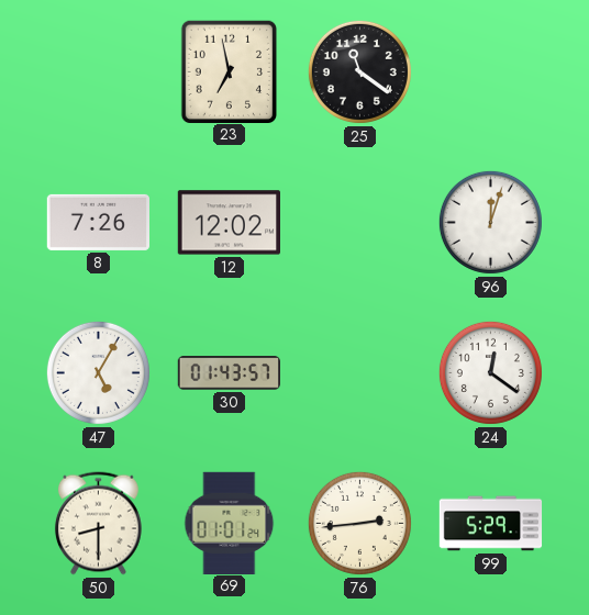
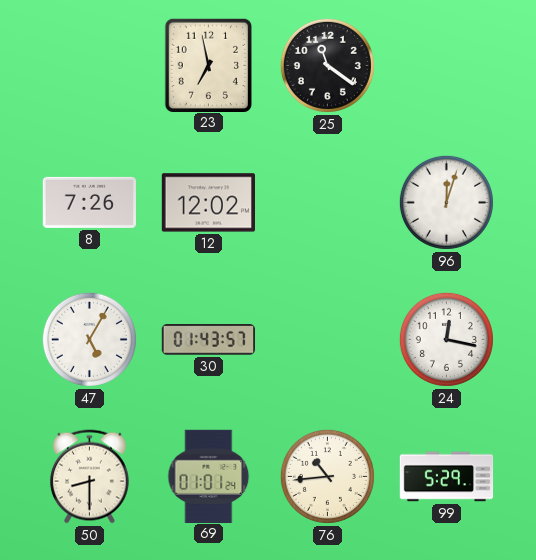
24: 12:21 -> 12:17 (446, 339)
76: 2:44 -> 10:44 (327, 476)
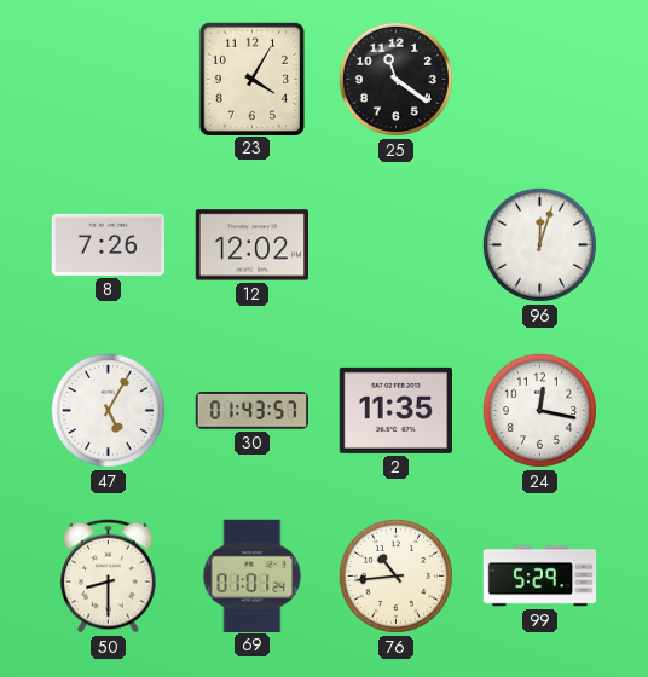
23: 6:58 -> 4:05 (251, 79)
2: none -> 11:35 (395, 410)
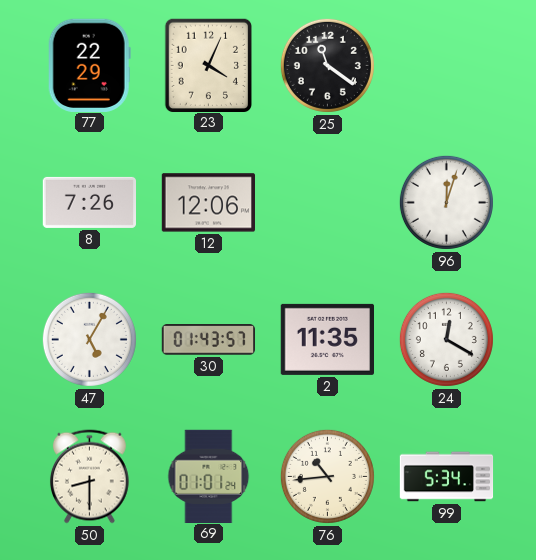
77: none -> 22:29 (89, 65)
23: 4:05 -> 4:04 (208, 65)
12: 12:02 -> 12:06 (208, 203)
24: 12:17 -> 12:20 (446, 339)
99: 5:29 -> 5:34 (447, 477)
